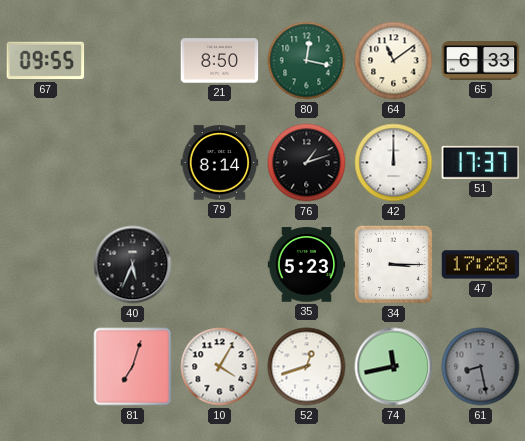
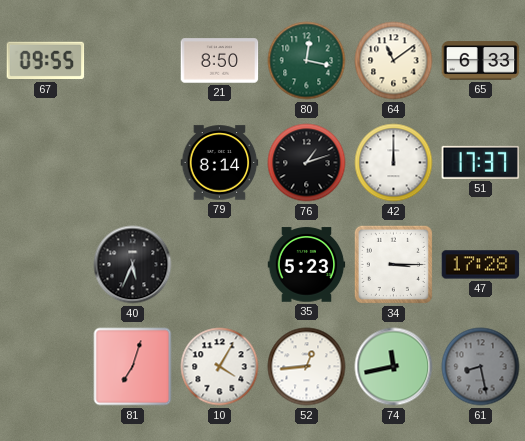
52: 12:42 -> 12:44 (307, 367)
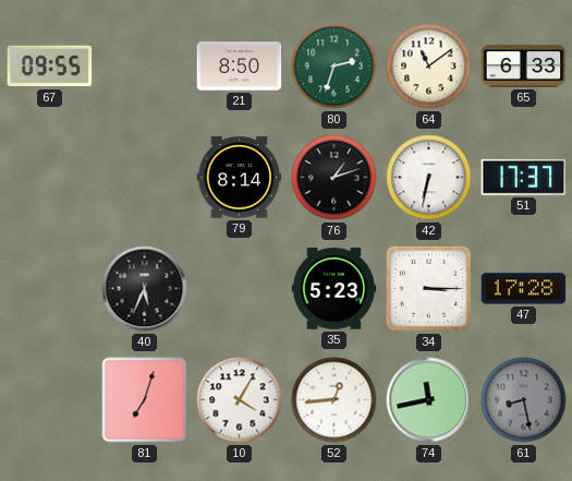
80: 12:17 -> 2:33 (334, 67)
42: 12:00 -> 6:32 (429, 178)
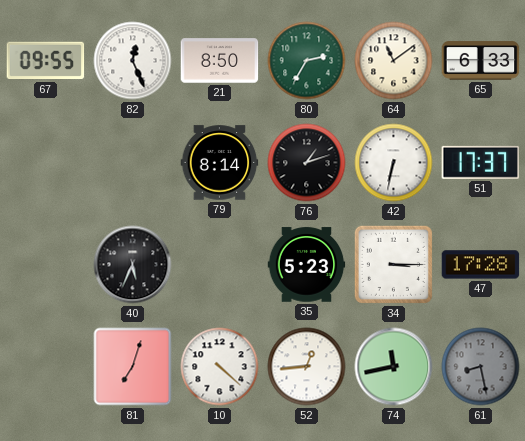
82: none -> 12:26 (133, 61)
80: 2:33 -> 2:35 (307, 61)
10: 4:05 -> 4:22 (220, 367)
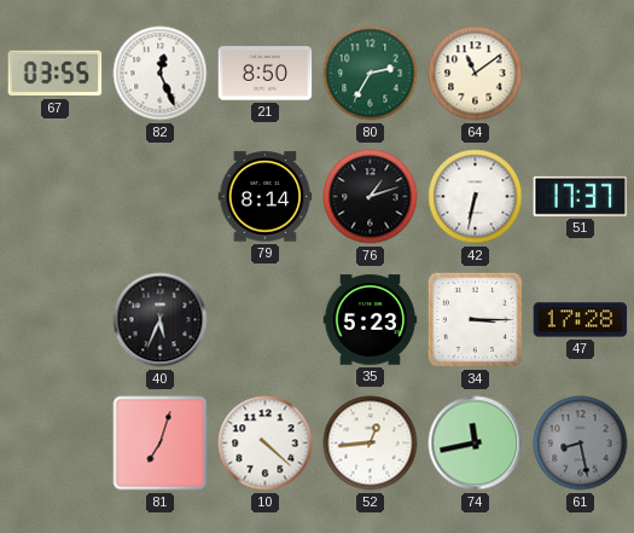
67: 09:55 -> 03:55 (56, 74)
65: 6:33 -> none (481, 61)
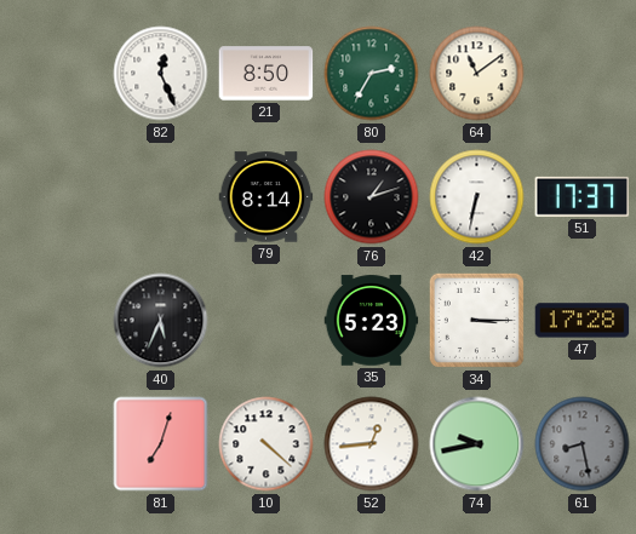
67: 03:55 -> none (56, 74)
74: 11:43 -> 9:43 (477, 444)
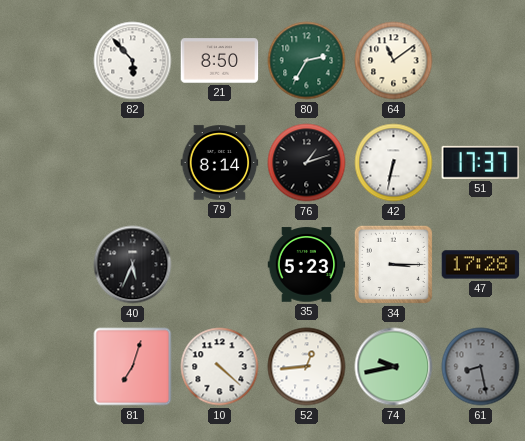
82: 12:26 -> 5:53 (133, 61)
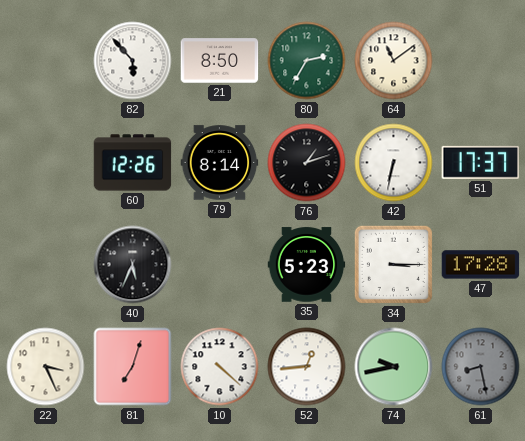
60: none -> 12:26 (133, 163)
22: none -> 3:26 (46, 367)
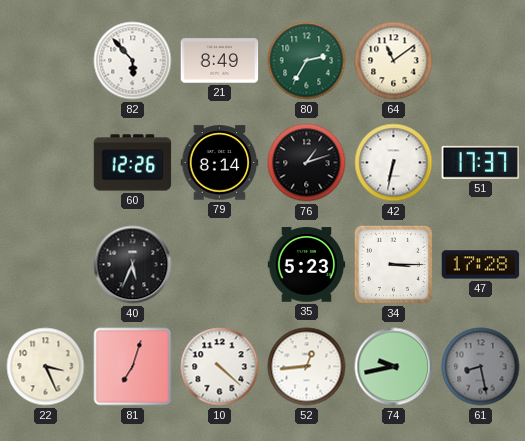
21: 8:50 -> 8:49 (220, 61)
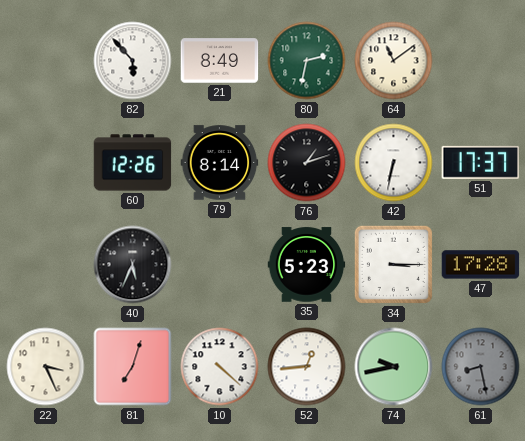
80: 2:35 -> 2:32 (307, 61)
